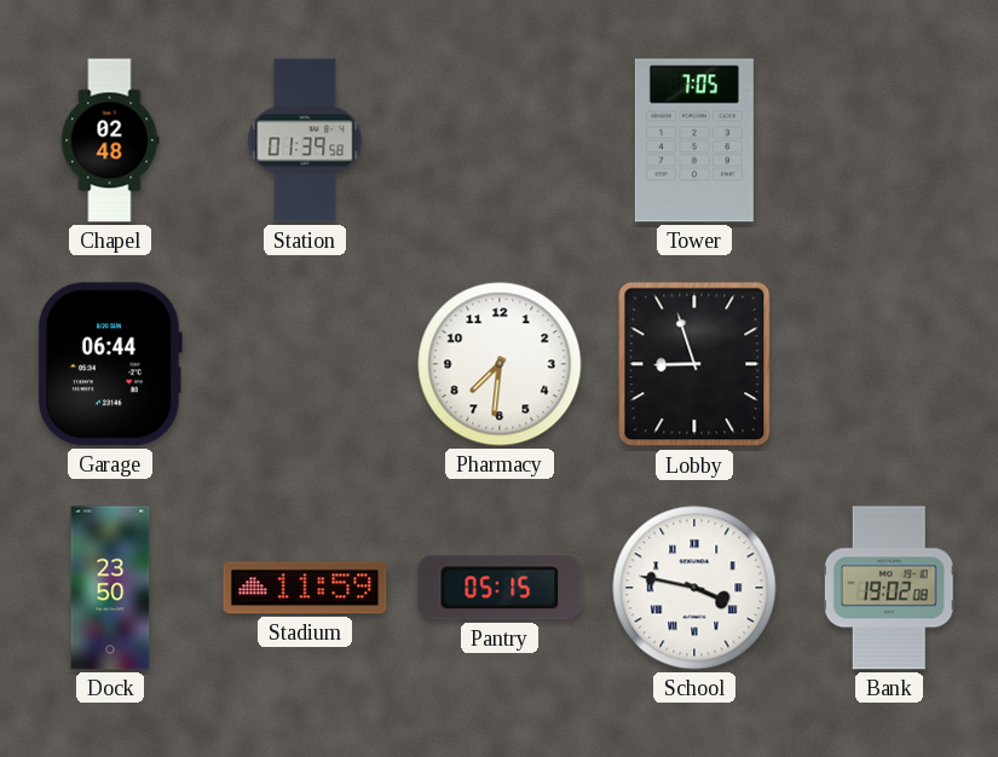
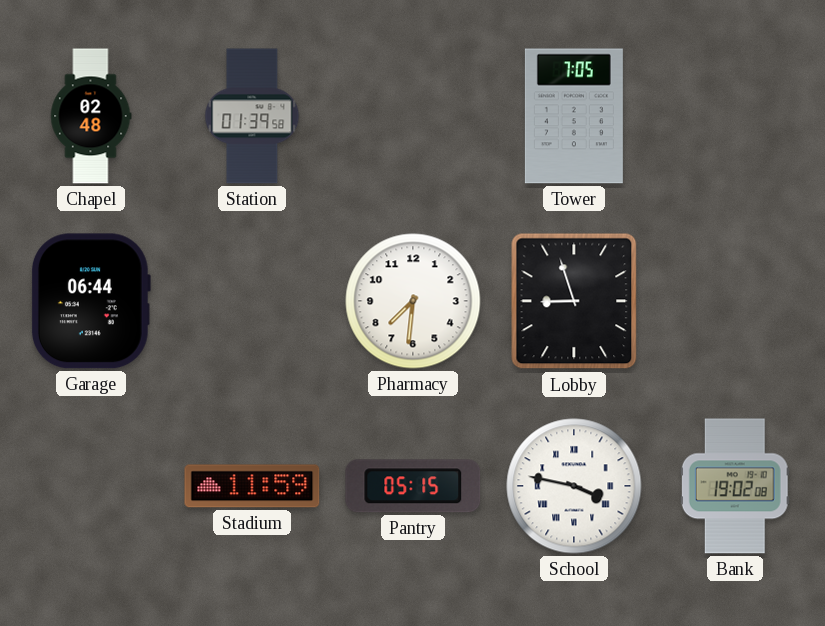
Dock: 23:50 -> none (110, 588)
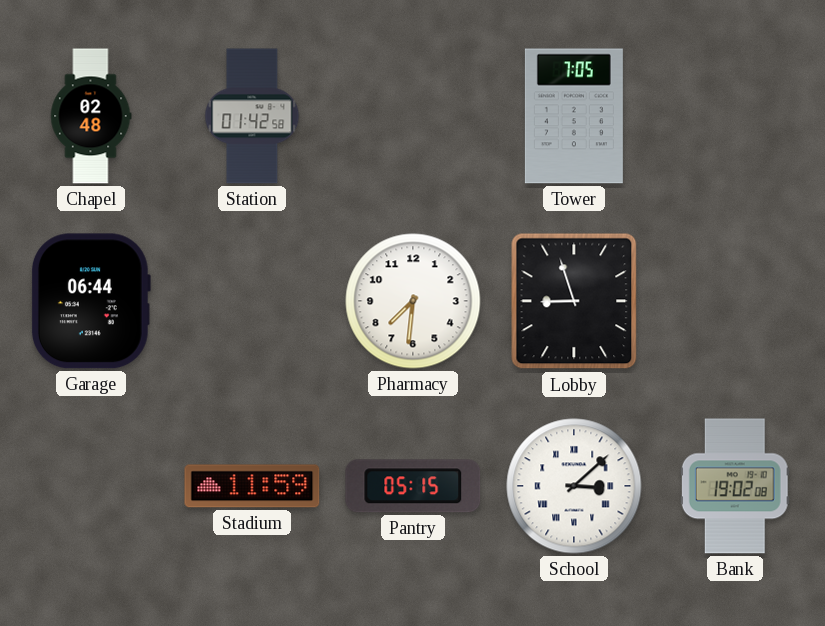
Station: 01:39 -> 01:42 (252, 116)
School: 3:47 -> 3:08 (574, 486)
